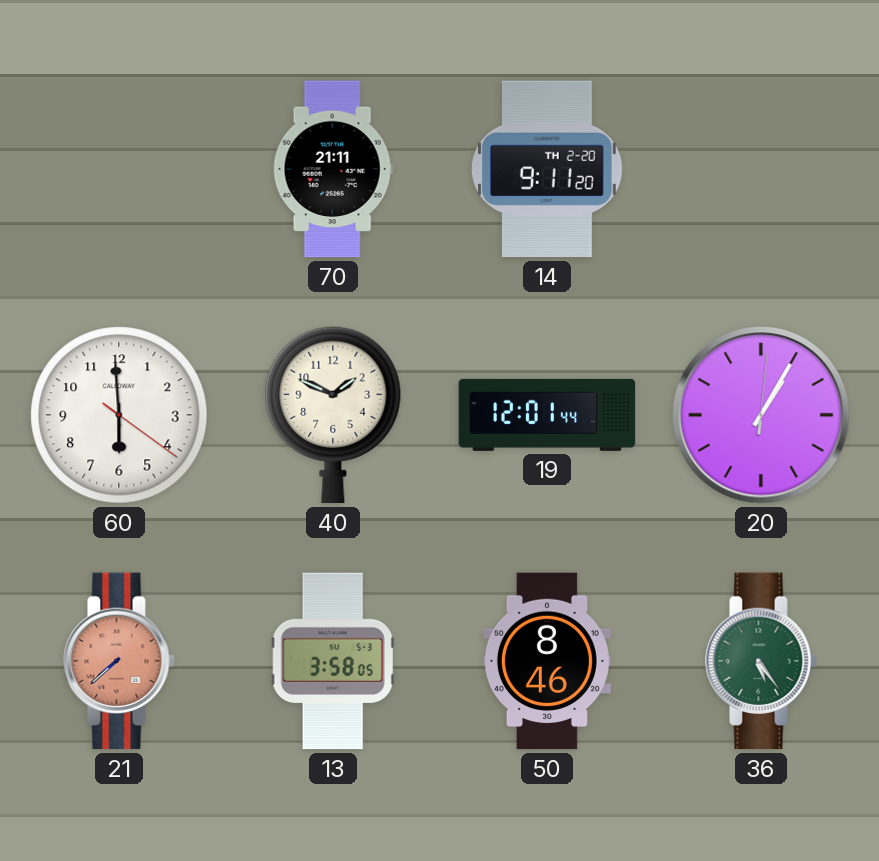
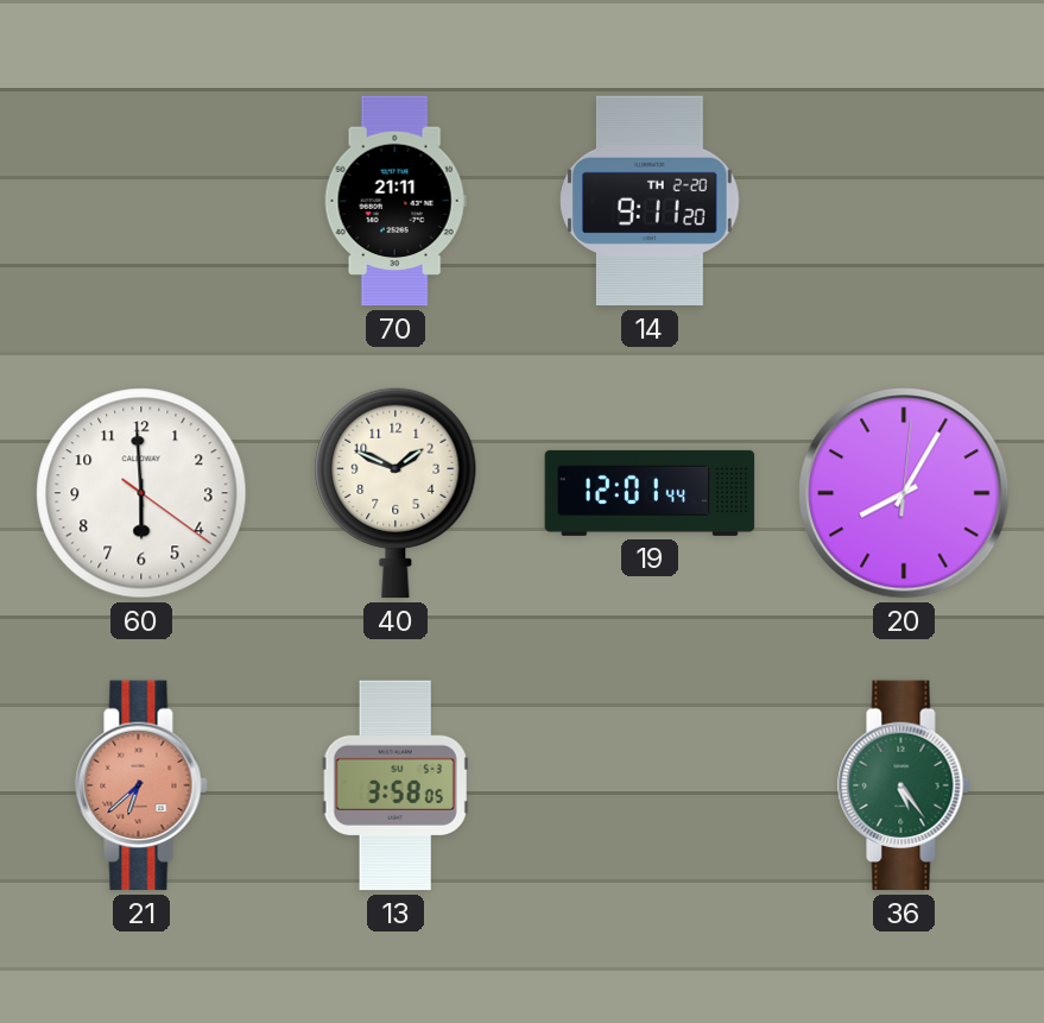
20: 1:05 -> 8:05 (904, 493)
21: 7:38 -> 6:38 (141, 785)
50: 8:46 -> none (547, 661)
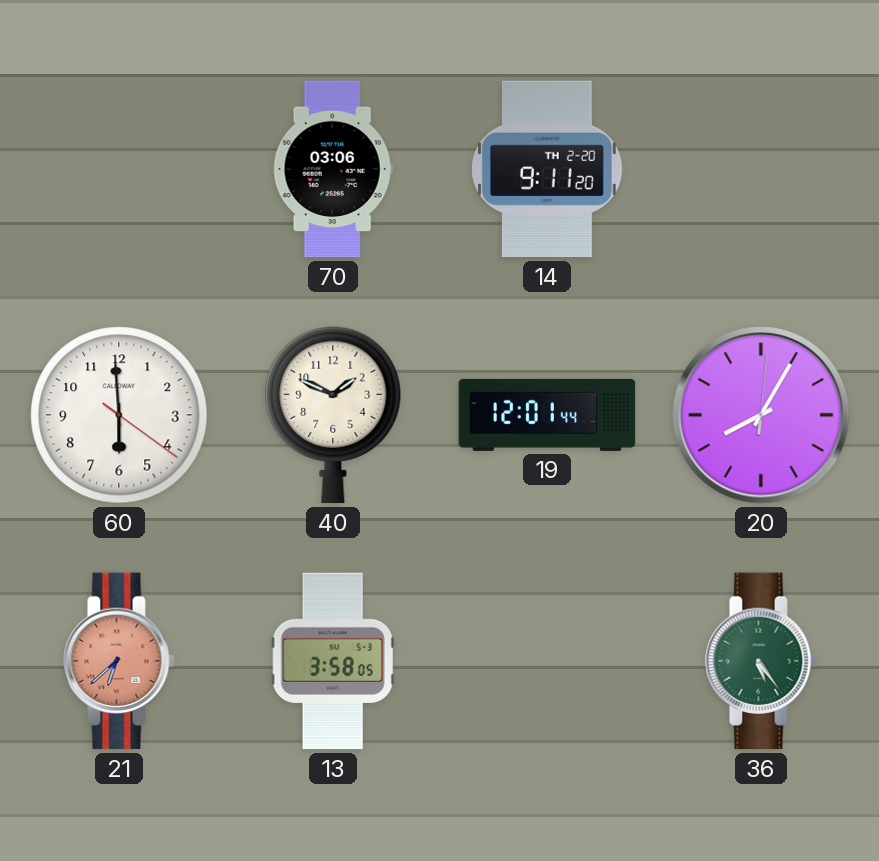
70: 21:11 -> 03:06 (333, 169)
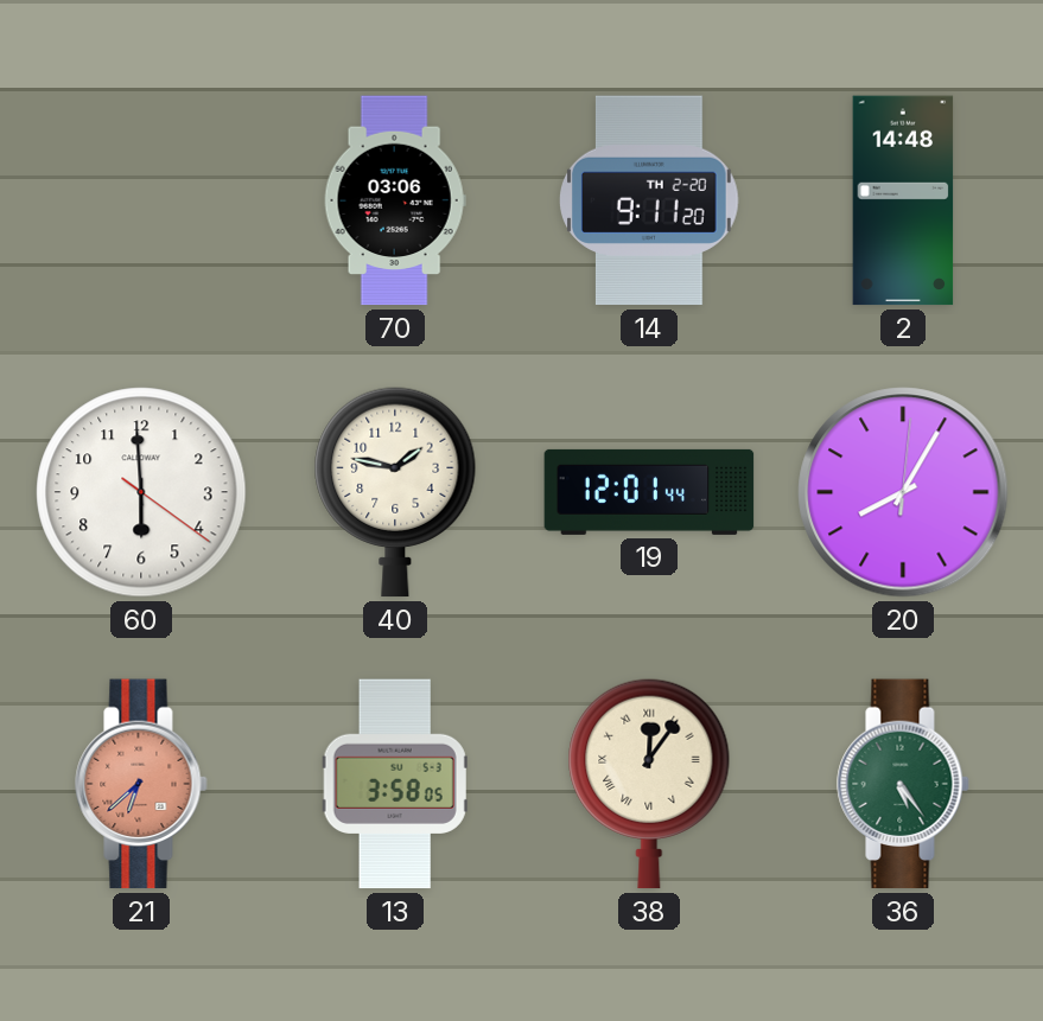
2: none -> 14:48 (903, 200)
40: 1:49 -> 1:47 (395, 492)
38: none -> 12:06 (649, 784)
